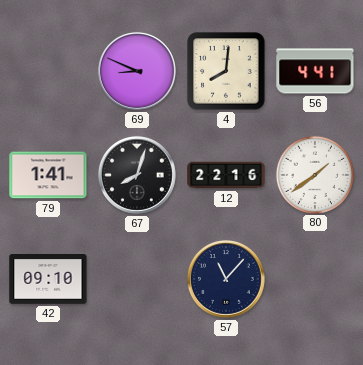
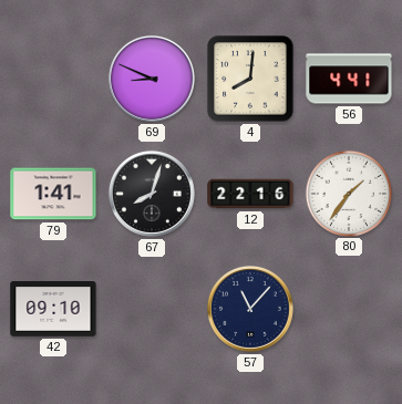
80: 1:39 -> 1:36 (348, 193)
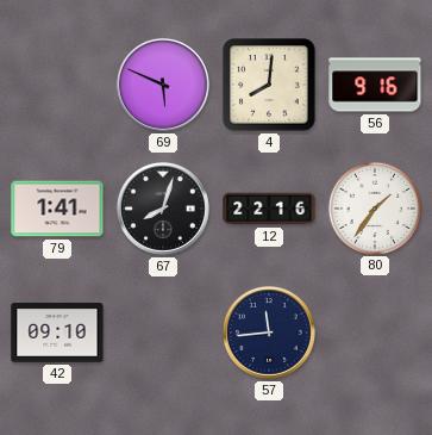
69: 8:49 -> 5:49 (163, 85)
56: 4:41 -> 9:16 (375, 85)
57: 11:07 -> 11:44 (269, 333)
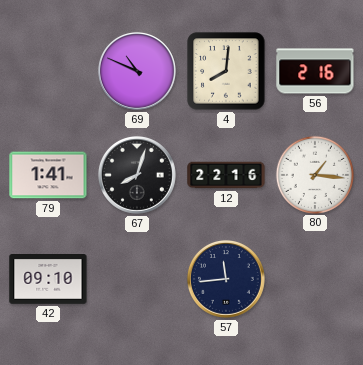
69: 5:49 -> 10:49 (137, 71)
56: 9:16 -> 2:16 (315, 71)
80: 1:36 -> 1:16 (314, 174)
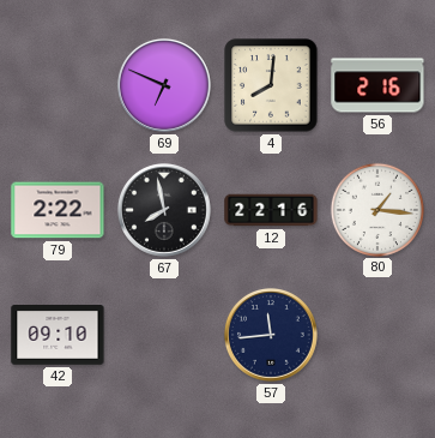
69: 10:49 -> 6:49 (164, 85)
79: 1:41 -> 2:22 (58, 210)
67: 8:03 -> 7:58 (164, 210)
